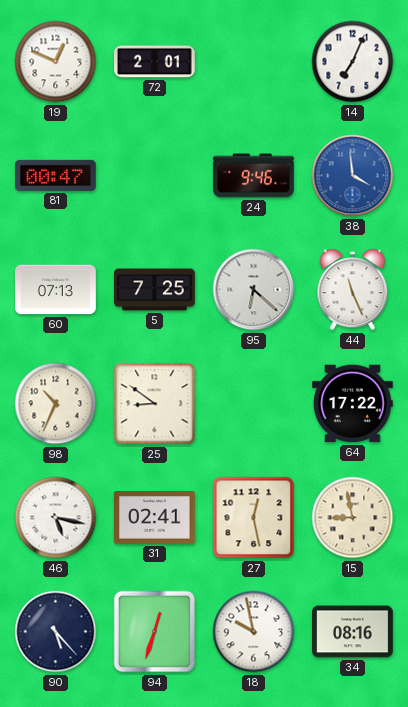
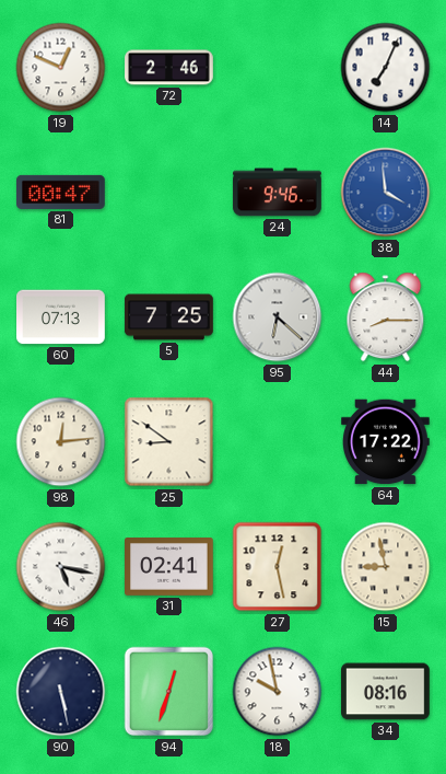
72: 2:01 -> 2:46 (169, 68)
44: 11:26 -> 8:15 (386, 317)
98: 10:34 -> 12:14 (61, 442)
90: 5:23 -> 5:28 (61, 692)
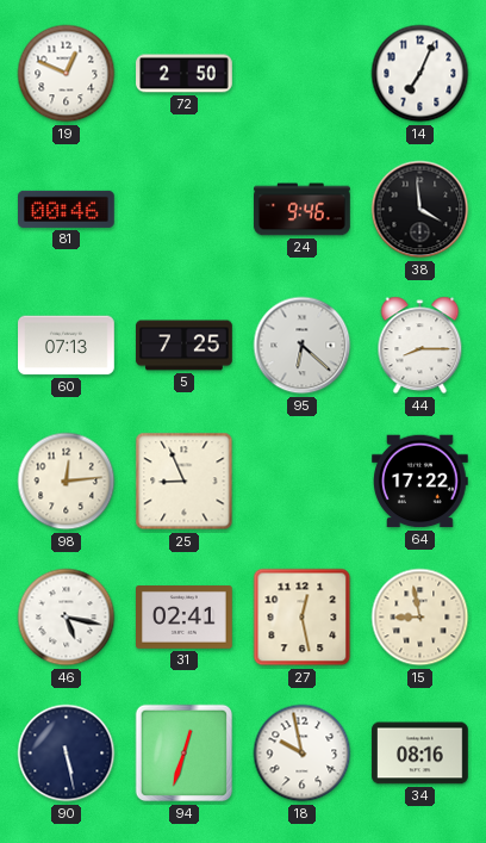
72: 2:46 -> 2:50 (185, 74)
81: 00:47 -> 00:46 (67, 209)
38 dial: blue -> black (420, 210)
25: 8:51 -> 8:56 (185, 482)
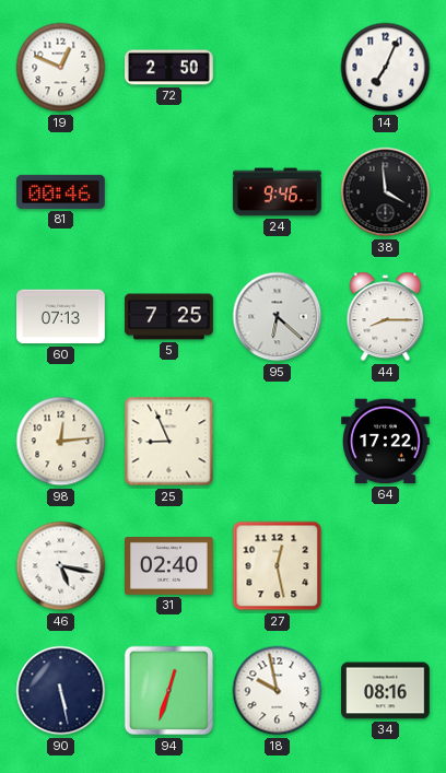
31: 02:41 -> 02:40 (169, 566)
15: 8:58 -> none (420, 618)
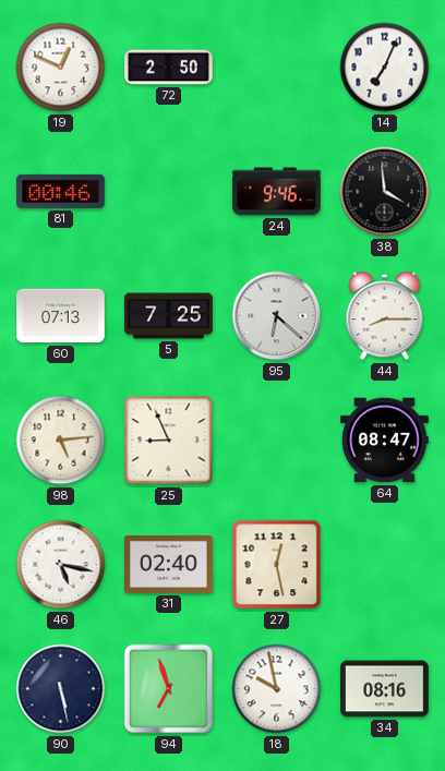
98: 12:14 -> 5:14 (61, 441)
64: 17:22 -> 08:47 (385, 441)
94: 12:33 -> 6:57 (169, 689)
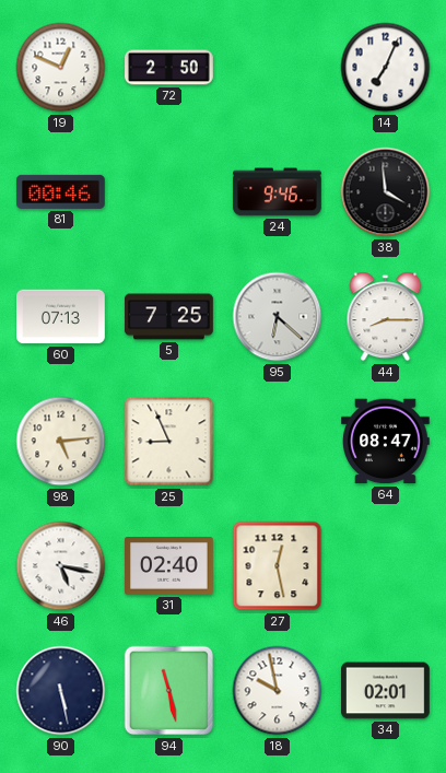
94: 6:57 -> 11:28 (169, 691)
34: 08:16 -> 02:01 (386, 691)
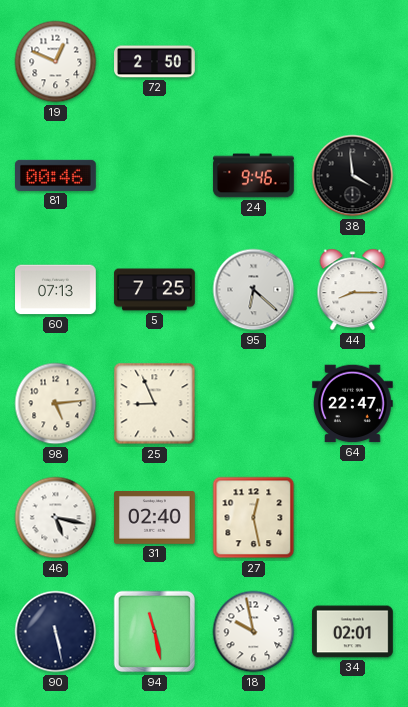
14: 7:04 -> none (386, 68)
64: 08:47 -> 22:47 (353, 404)
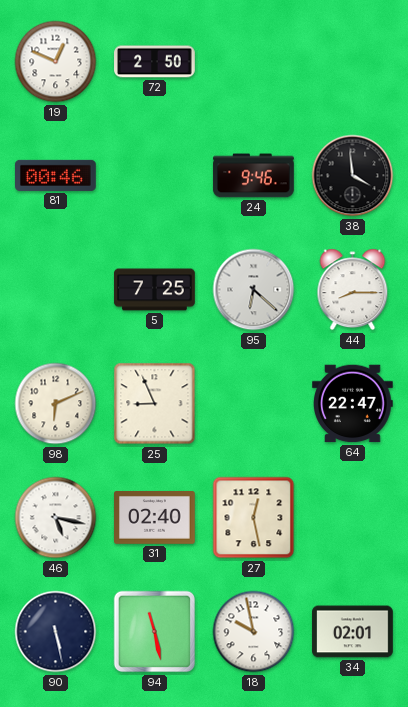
60: 07:13 -> none (56, 290)
98: 5:14 -> 6:11 (56, 404)
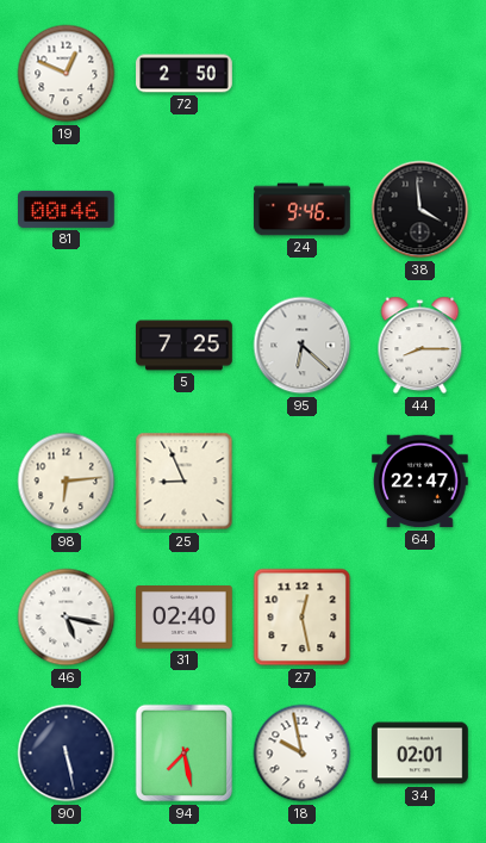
98: 6:11 -> 6:14 (67, 482)
94: 11:28 -> 7:28 (185, 754)
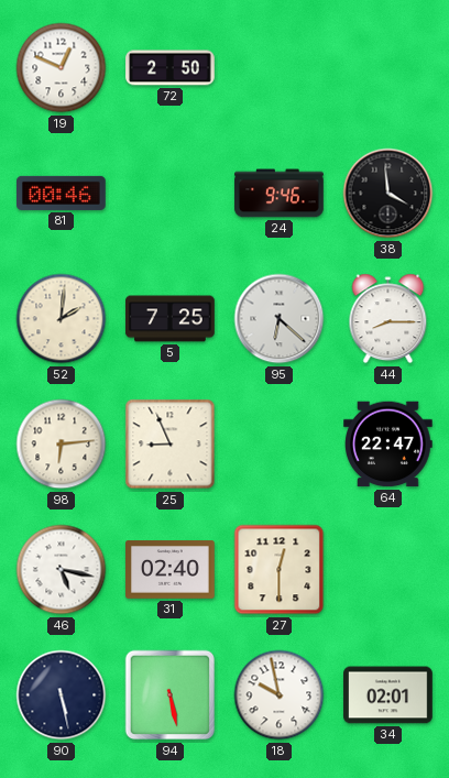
52: none -> 2:01 (62, 319)
27: 12:28 -> 12:30 (280, 570)
94: 7:28 -> 5:28 (171, 695)
